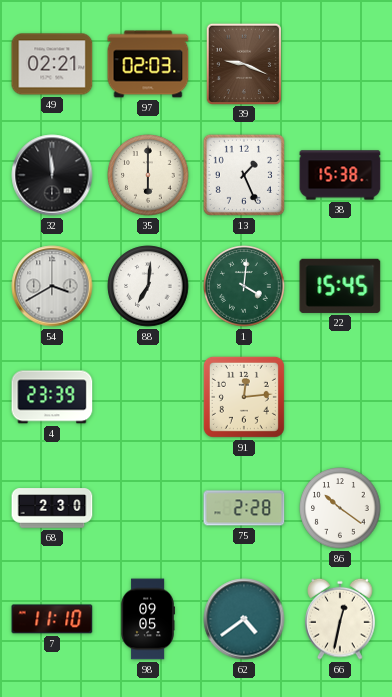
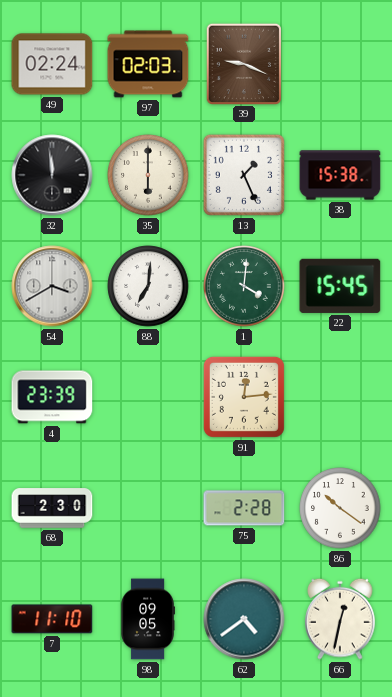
49: 02:21 -> 02:24 (52, 64)
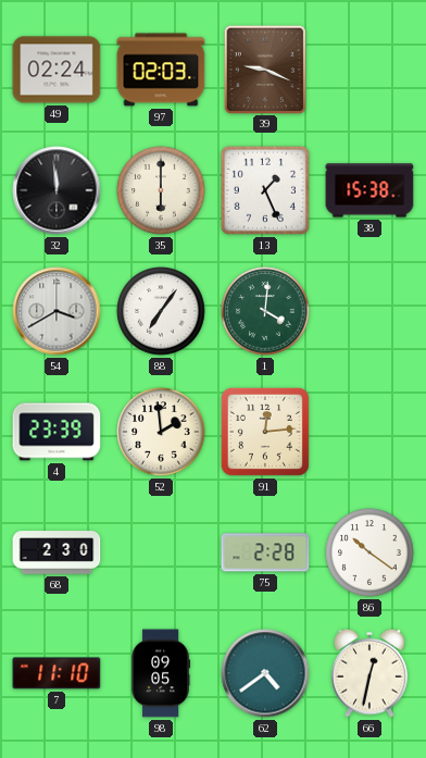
88: 7:01 -> 7:06 (161, 311)
22: 15:45 -> none (340, 286)
52: none -> 1:59 (161, 432)
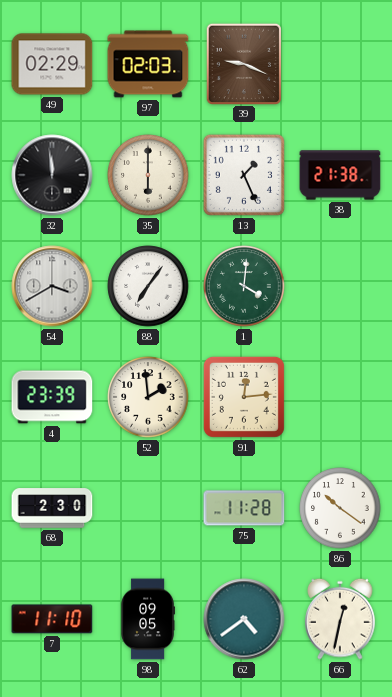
49: 02:24 -> 02:29 (52, 64)
38: 15:38 -> 21:38 (340, 175)
75: 2:28 -> 11:28 (244, 508)
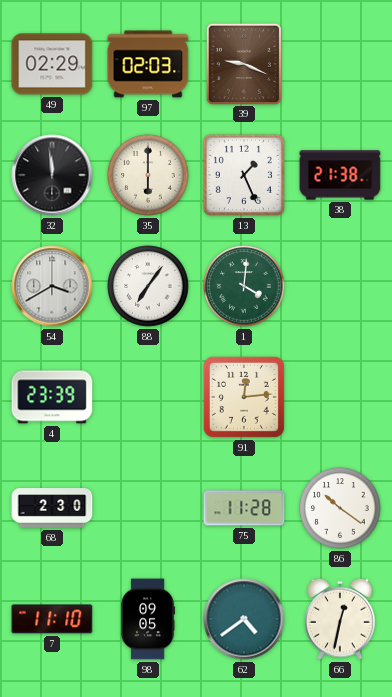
52: 1:59 -> none (148, 397)
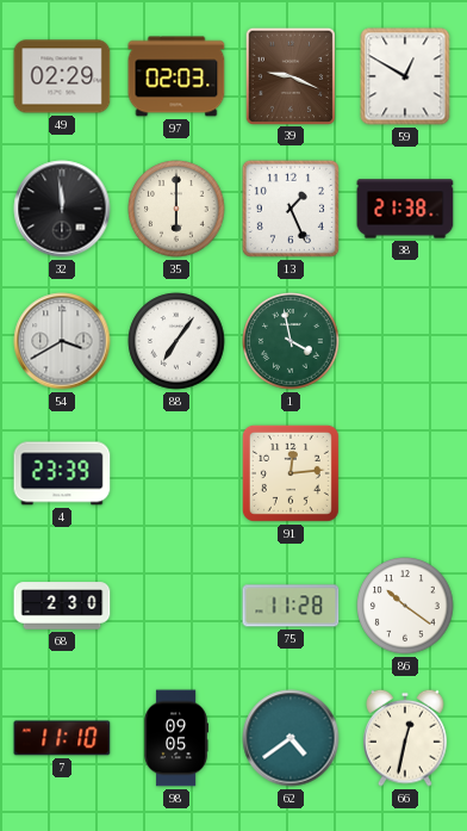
59: none -> 12:50 (405, 76)
1: 4:01 -> 3:58 (291, 341)
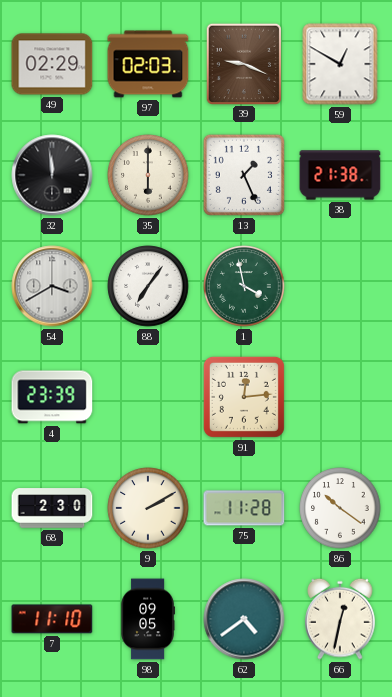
9: none -> 2:10 (148, 508)
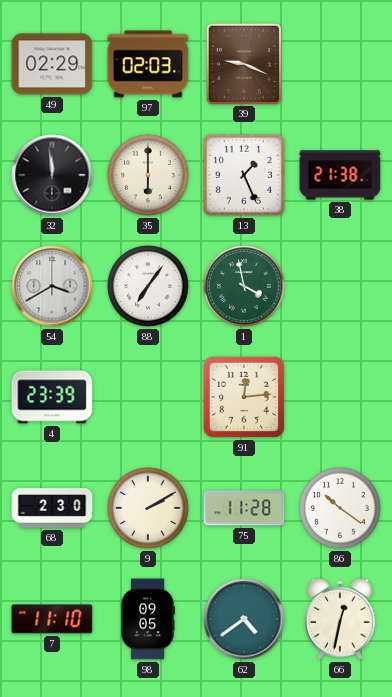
59: 12:50 -> none (340, 64)
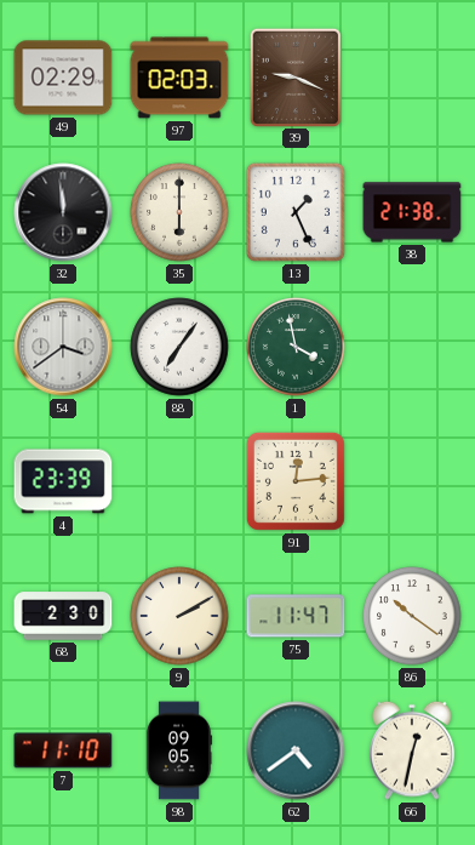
54: 3:40 -> 3:39 (63, 347)
75: 11:28 -> 11:47 (296, 616)
